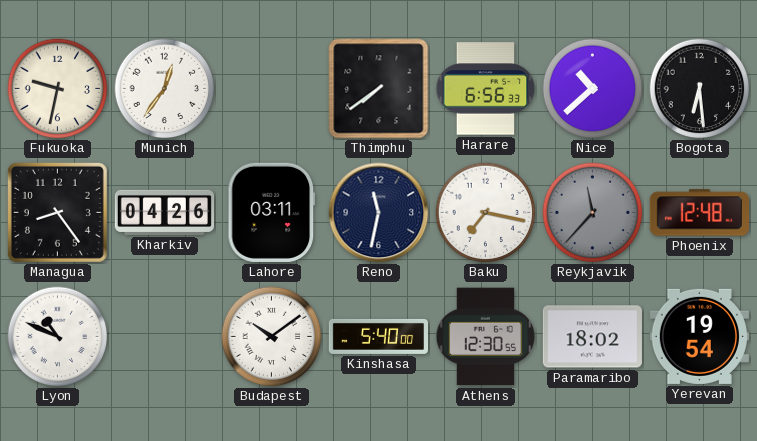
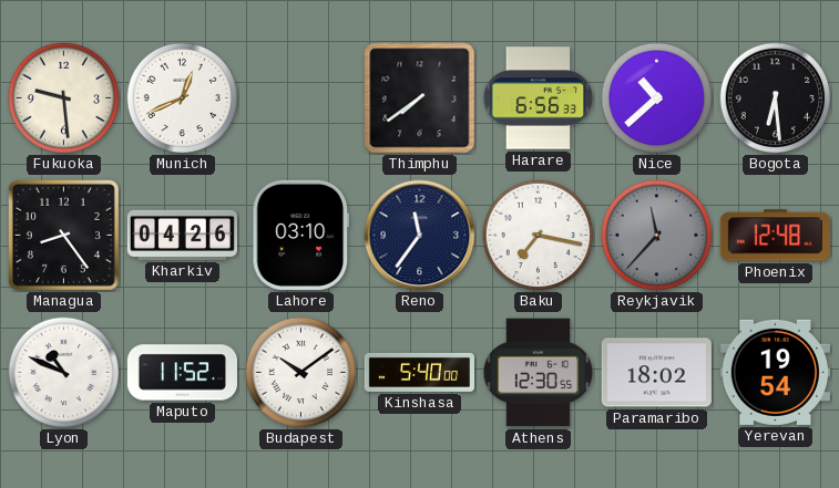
Fukuoka: 9:32 -> 9:29 (64, 98)
Munich: 12:36 -> 12:41 (183, 98)
Lahore: 03:11 -> 03:10 (301, 235)
Reno: 11:32 -> 11:36 (420, 236)
Maputo: none -> 11:52 (182, 373)
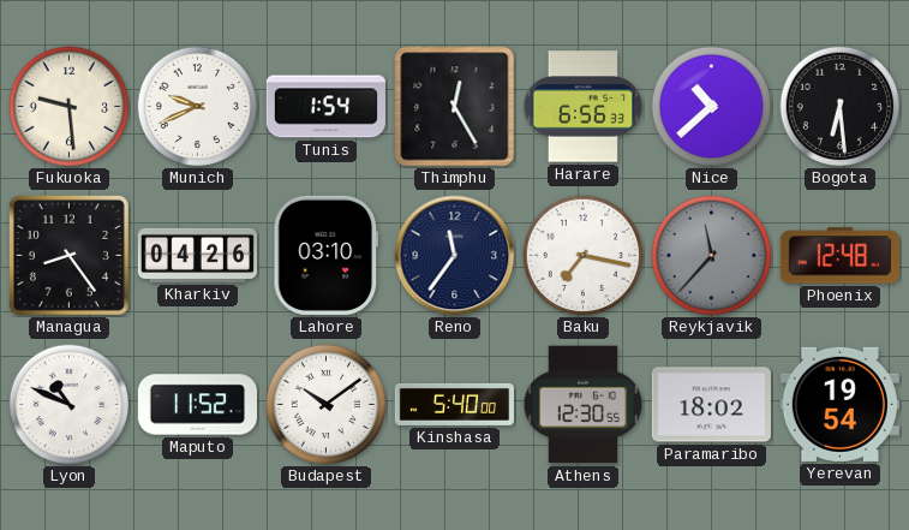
Munich: 12:41 -> 9:41 (198, 107)
Tunis: none -> 1:54 (325, 107)
Thimphu: 7:39 -> 12:25 (455, 107)
